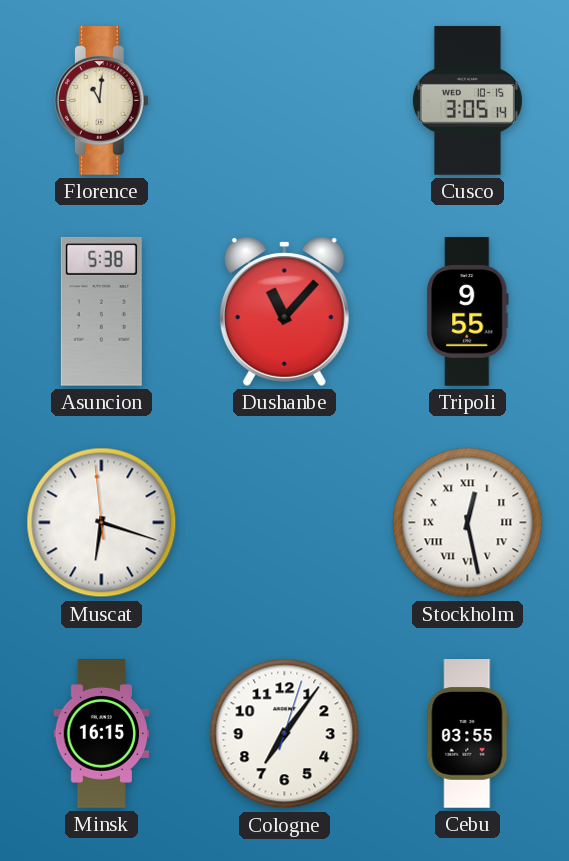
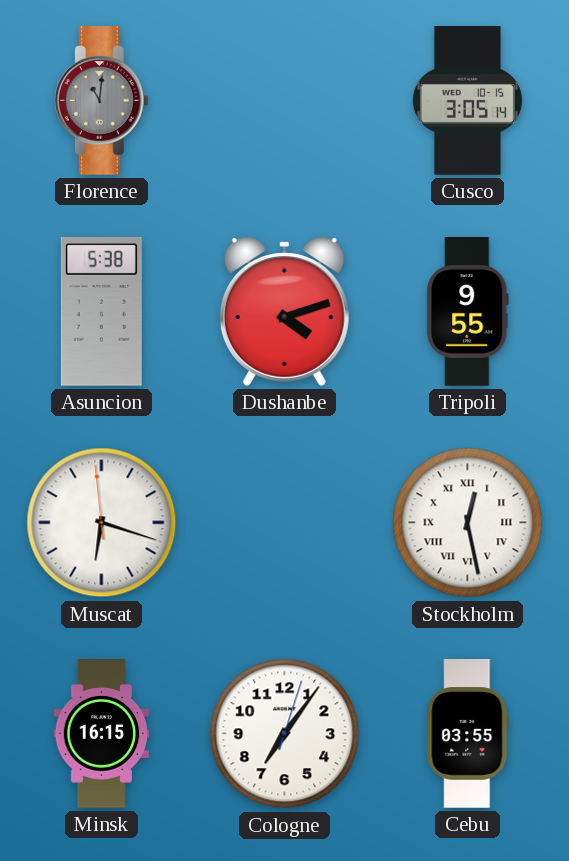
Florence dial: cream -> grey (101, 101)
Dushanbe: 11:07 -> 4:12 (284, 311)
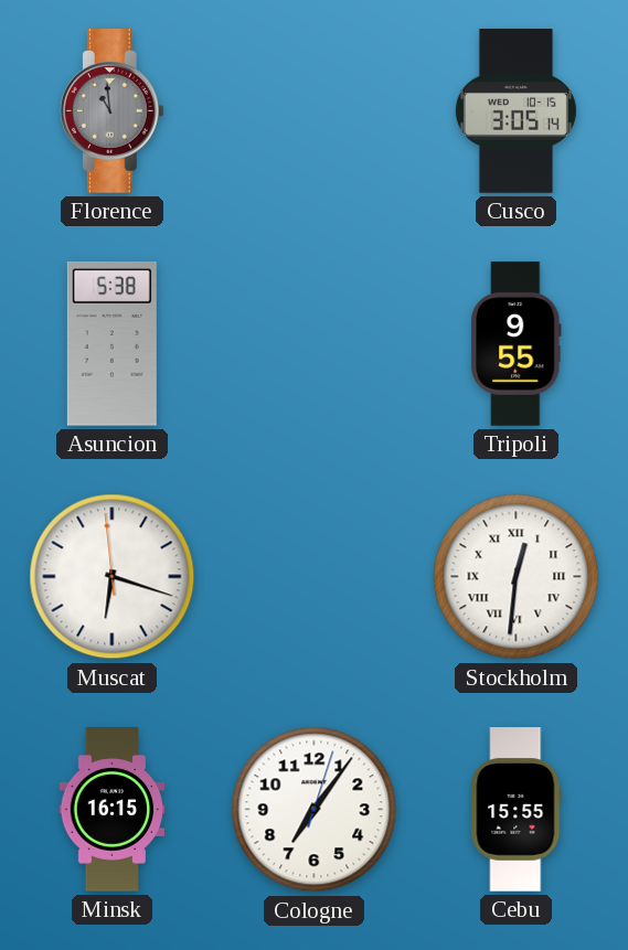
Florence: 11:01 -> 10:59 (111, 111)
Dushanbe: 4:12 -> none (284, 311)
Stockholm: 12:28 -> 12:31 (517, 577)
Cebu: 03:55 -> 15:55 (517, 810)
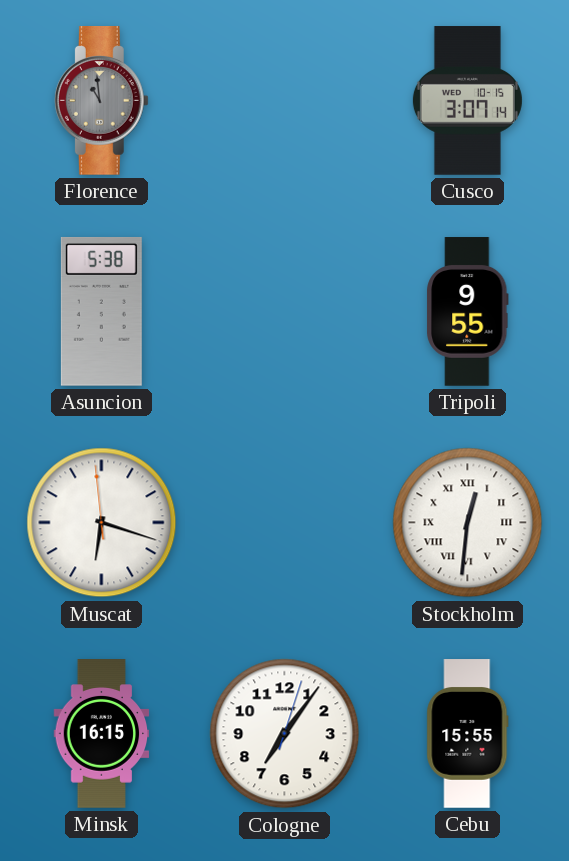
Cusco: 3:05 -> 3:07 (467, 101)
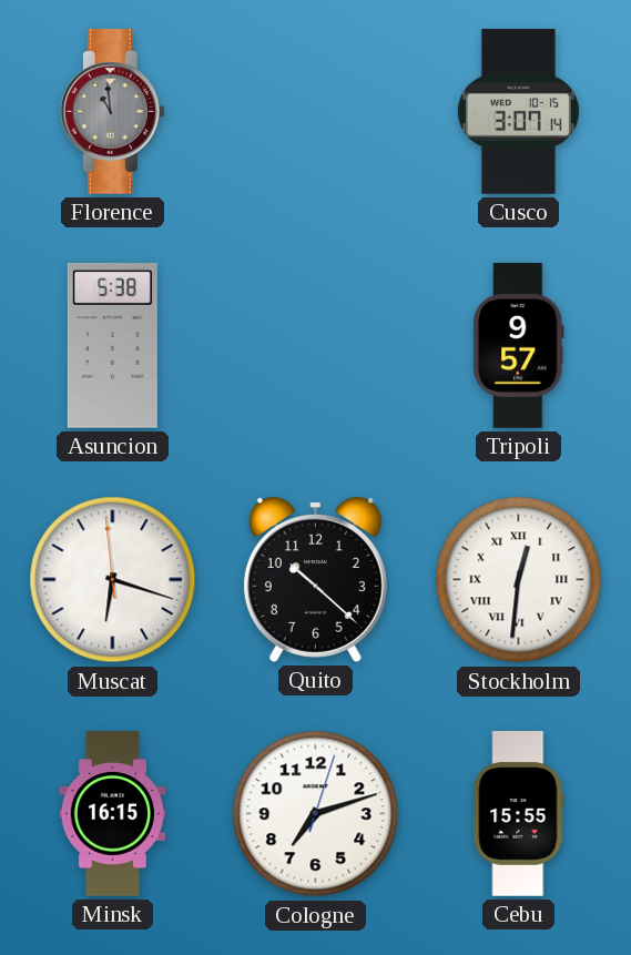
Tripoli: 9:55 -> 9:57 (519, 346)
Quito: none -> 10:22 (315, 579)
Cologne: 7:06 -> 7:12 (316, 814)
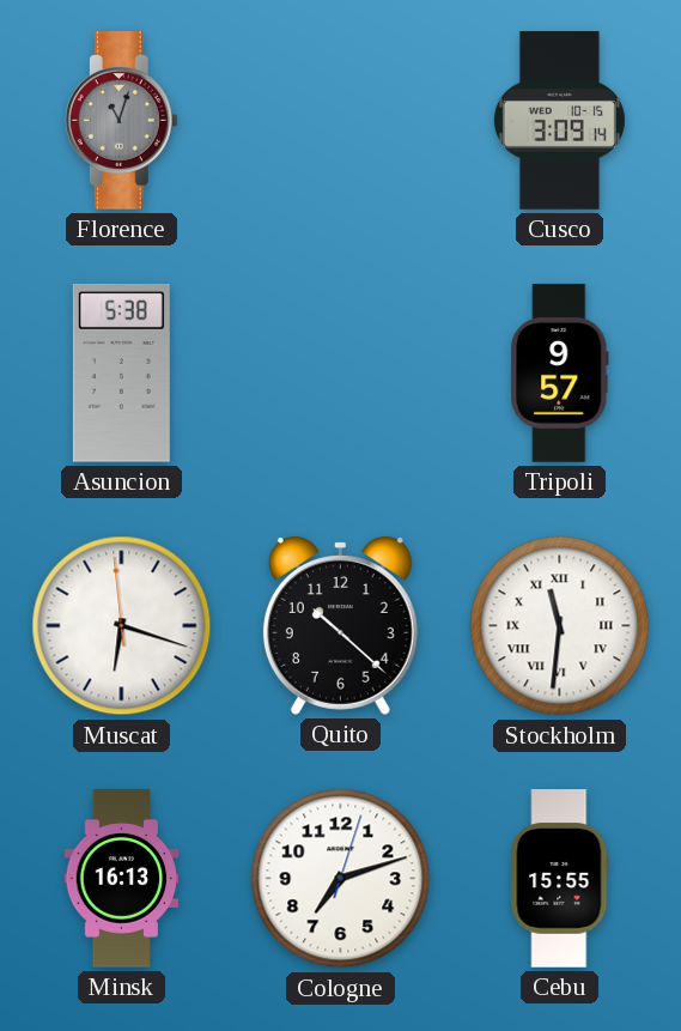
Florence: 10:59 -> 11:03 (121, 121)
Cusco: 3:07 -> 3:09 (559, 121)
Stockholm: 12:31 -> 11:31 (560, 626)
Minsk: 16:15 -> 16:13 (122, 879)
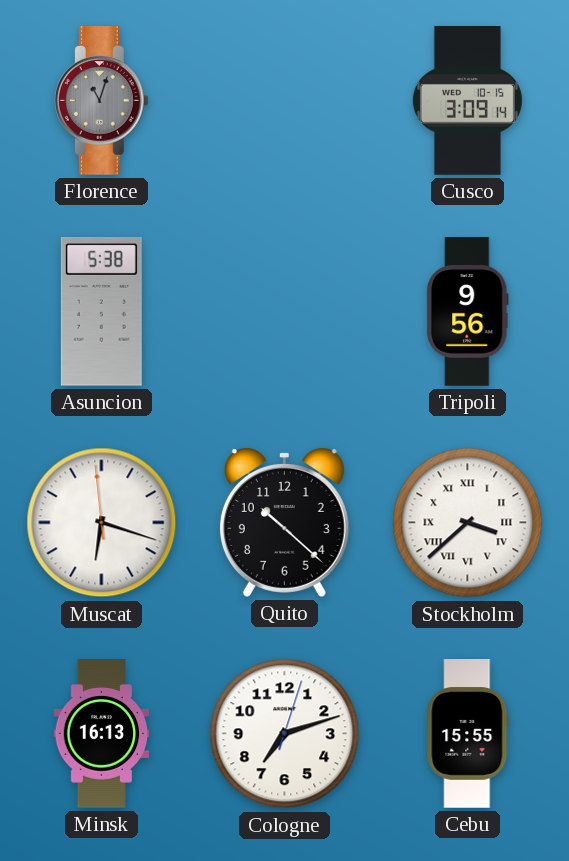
Tripoli: 9:57 -> 9:56 (468, 312)
Stockholm: 11:31 -> 3:38 (468, 523)
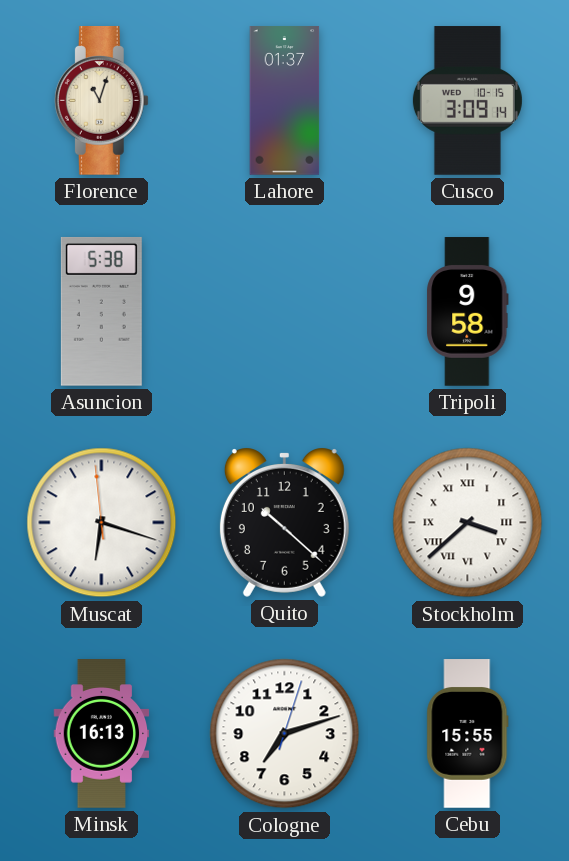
Florence dial: grey -> cream (101, 101)
Lahore: none -> 01:37 (285, 101)
Tripoli: 9:56 -> 9:58 (468, 312)
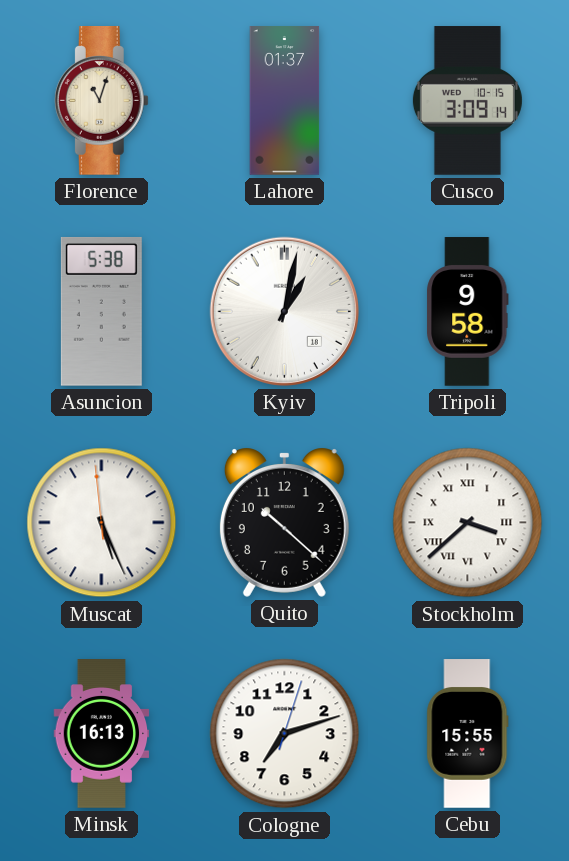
Kyiv: none -> 1:02 (284, 311)
Muscat: 6:17 -> 5:25 (102, 523)
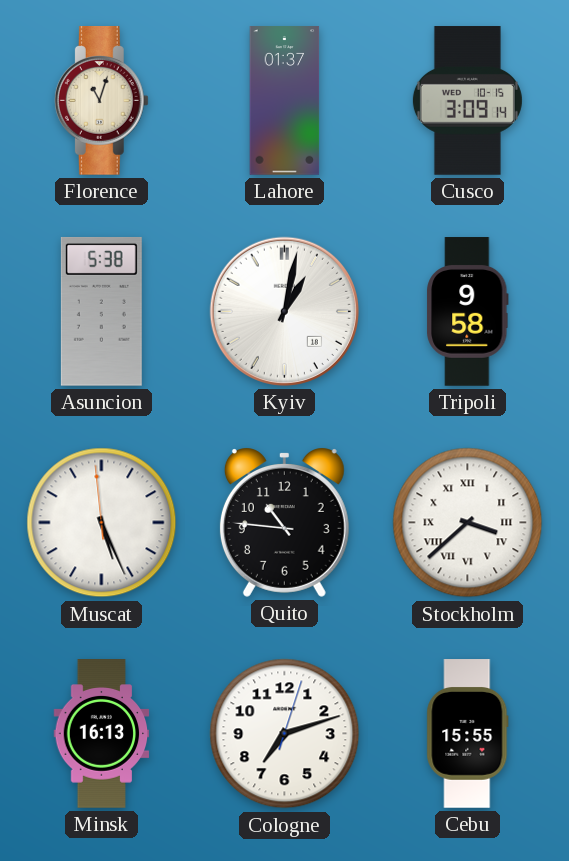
Quito: 10:22 -> 10:46 (284, 522)
